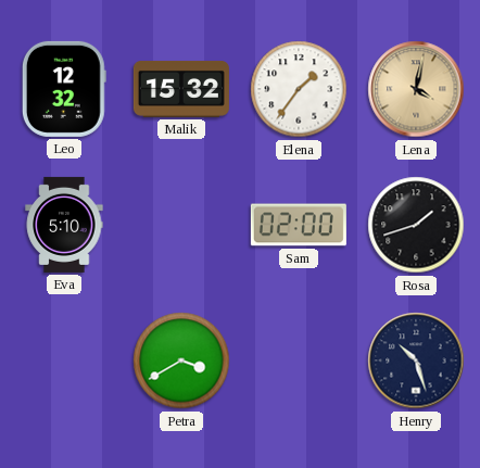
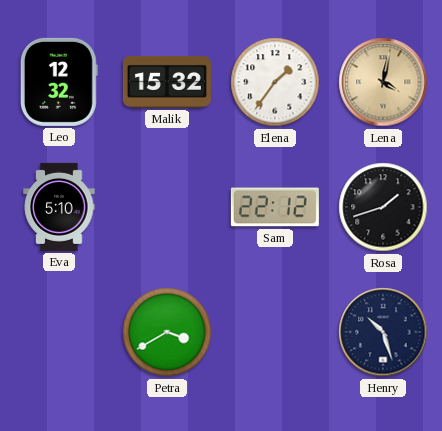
Sam: 02:00 -> 22:12 (275, 207)
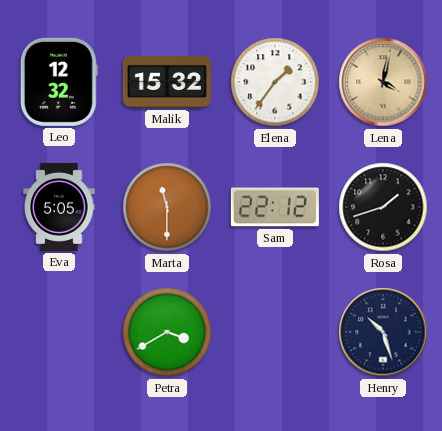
Eva: 5:10 -> 5:05 (59, 207)
Marta: none -> 11:30 (167, 207)
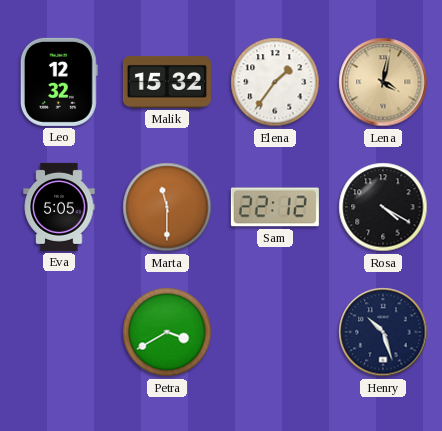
Rosa: 1:42 -> 4:20 (383, 207)
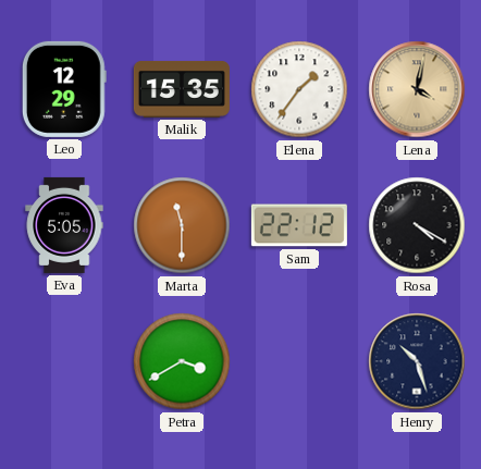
Leo: 12:32 -> 12:29 (64, 89)
Malik: 15:32 -> 15:35 (182, 89)
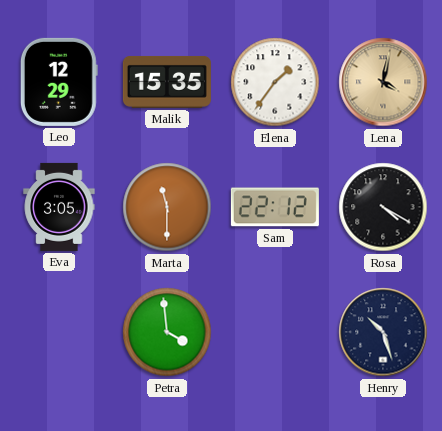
Eva: 5:05 -> 3:05 (59, 207)
Petra: 3:40 -> 3:59 (167, 332)
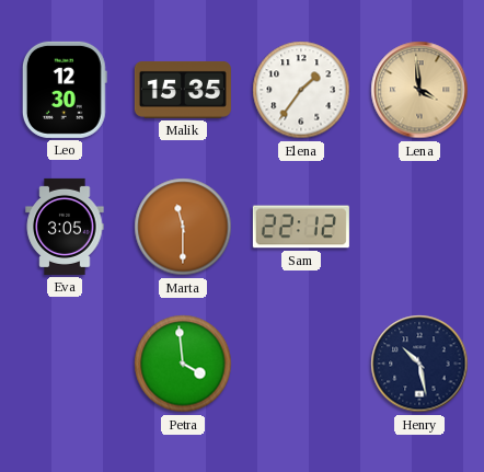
Leo: 12:29 -> 12:30 (65, 90)
Lena: 4:02 -> 3:59 (419, 90)
Rosa: 4:20 -> none (383, 207)
Henry: 10:27 -> 10:28 (419, 364)
